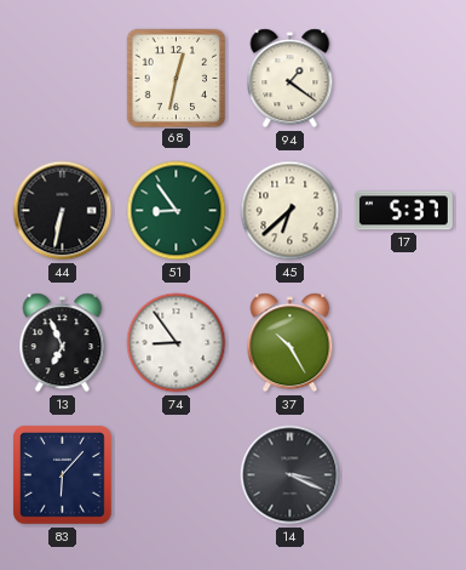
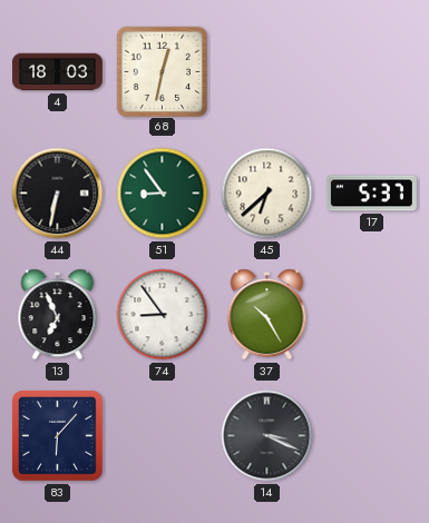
4: none -> 18:03 (58, 72)
94: 1:21 -> none (290, 79)
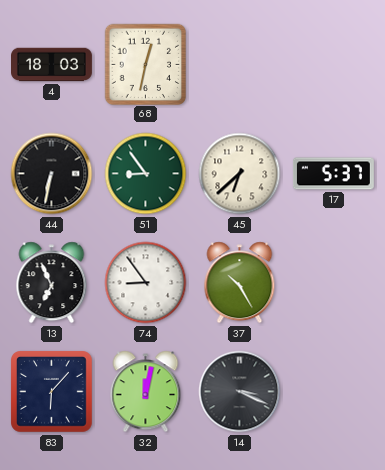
32: none -> 12:02 (146, 392)
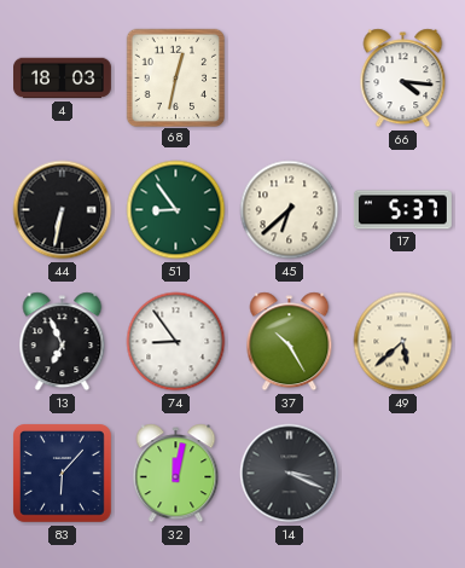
66: none -> 4:16 (403, 79)
49: none -> 5:38 (403, 342)
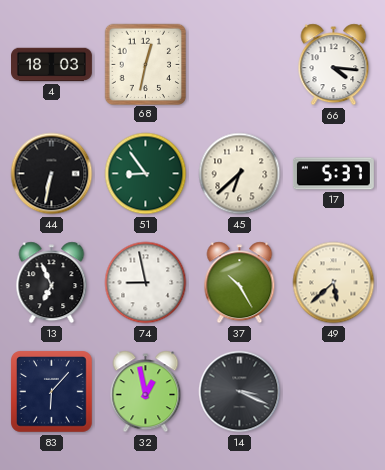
74: 8:54 -> 8:58 (146, 283)
32: 12:02 -> 12:58 (146, 392)
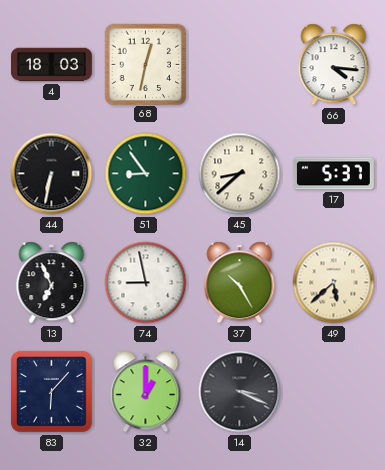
45: 6:38 -> 8:38 (240, 174)
32: 12:58 -> 1:00 (146, 392)
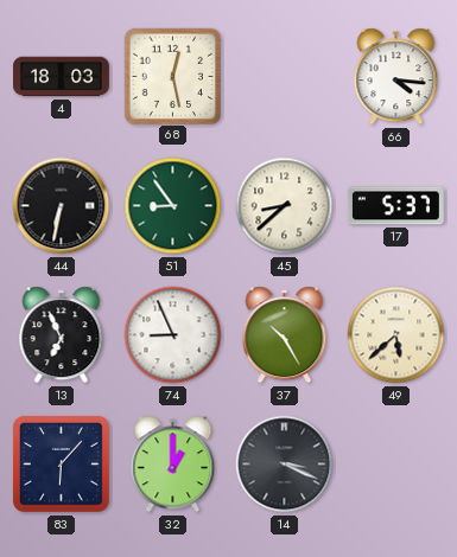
68: 12:32 -> 12:28 (172, 76)
74: 8:58 -> 8:56 (173, 335)
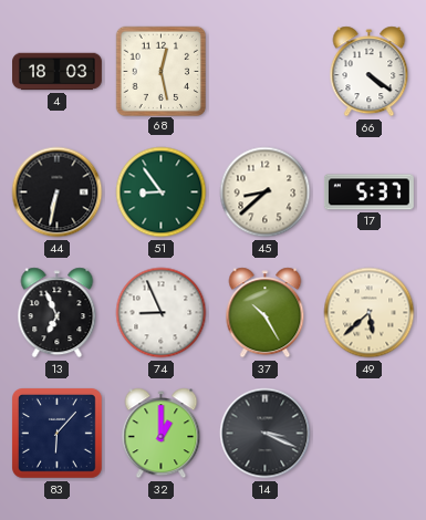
66: 4:16 -> 4:21 (370, 72)
